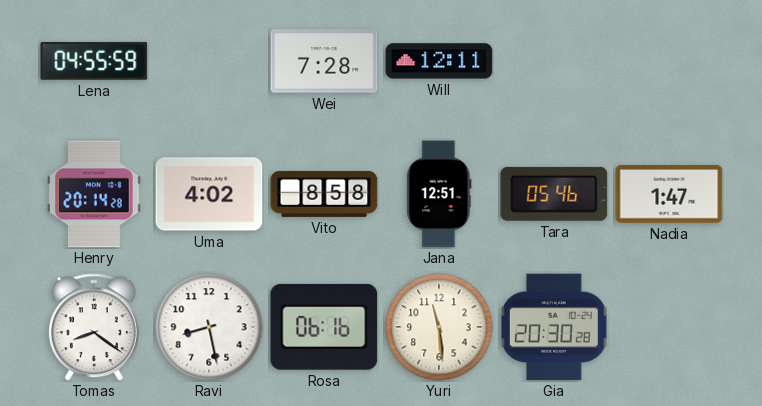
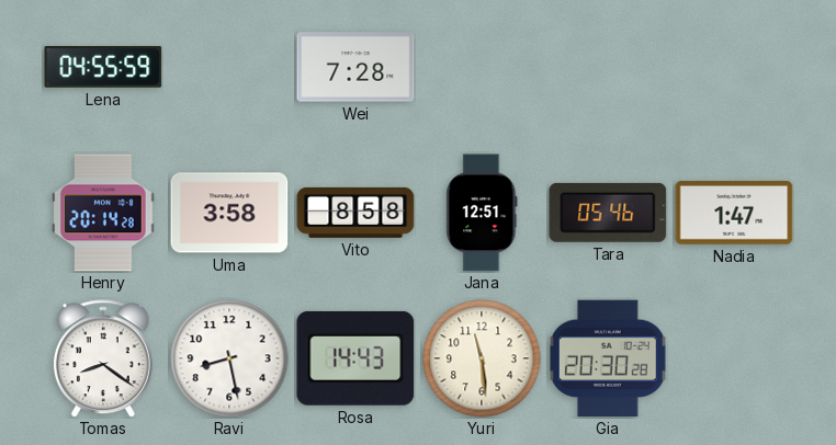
Will: 12:11 -> none (439, 61)
Uma: 4:02 -> 3:58 (229, 213)
Rosa: 06:16 -> 14:43 (355, 358)
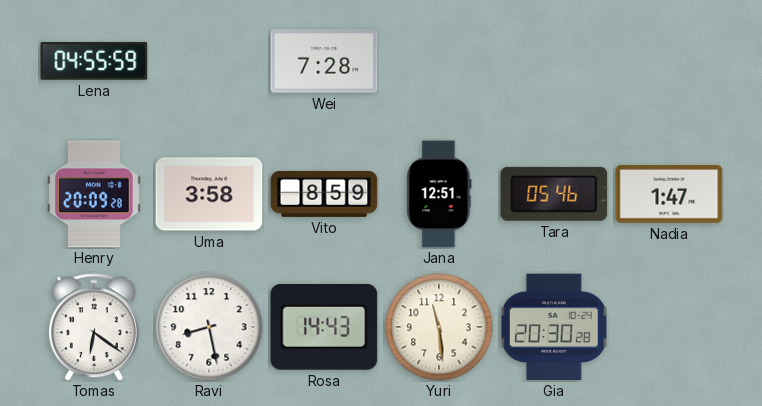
Henry: 20:14 -> 20:09 (94, 194)
Vito: 8:58 -> 8:59 (324, 194)
Tomas: 8:21 -> 6:21 (94, 327)
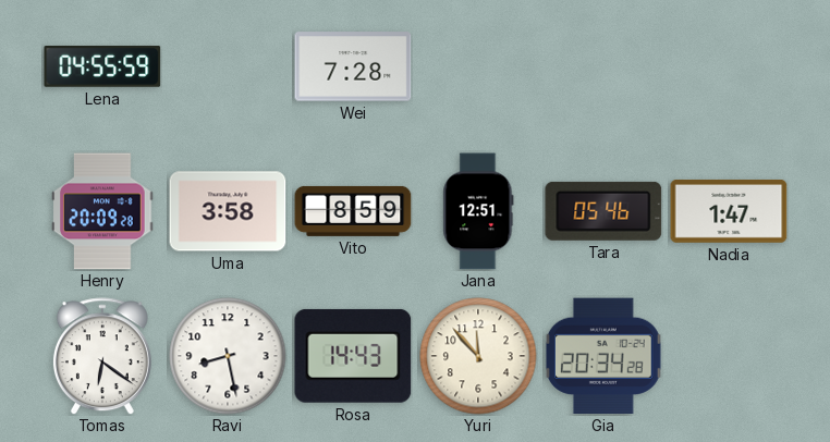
Yuri: 11:29 -> 11:53 (478, 356)
Gia: 20:30 -> 20:34 (603, 356)
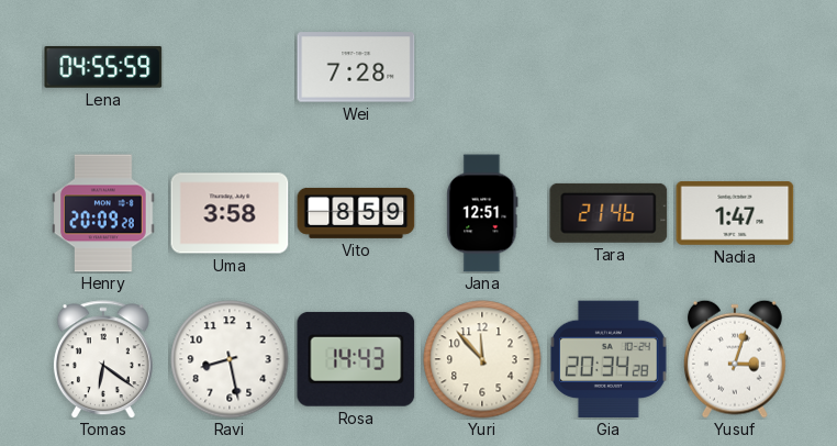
Tara: 05:46 -> 21:46 (609, 213)
Yusuf: none -> 3:03 (735, 359)
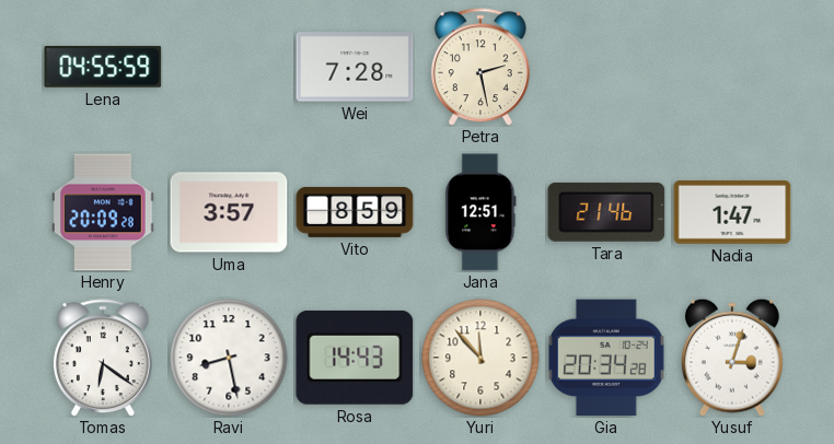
Petra: none -> 2:28 (480, 67)
Uma: 3:58 -> 3:57 (229, 212)
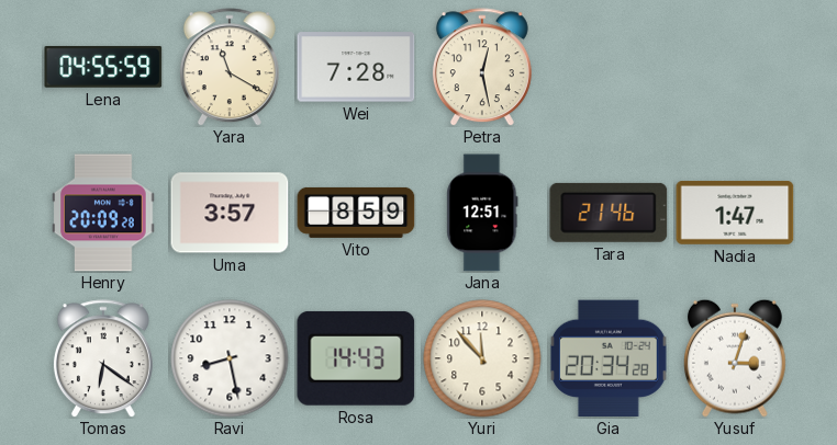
Yara: none -> 11:20 (230, 67)
Petra: 2:28 -> 12:28 (482, 67)
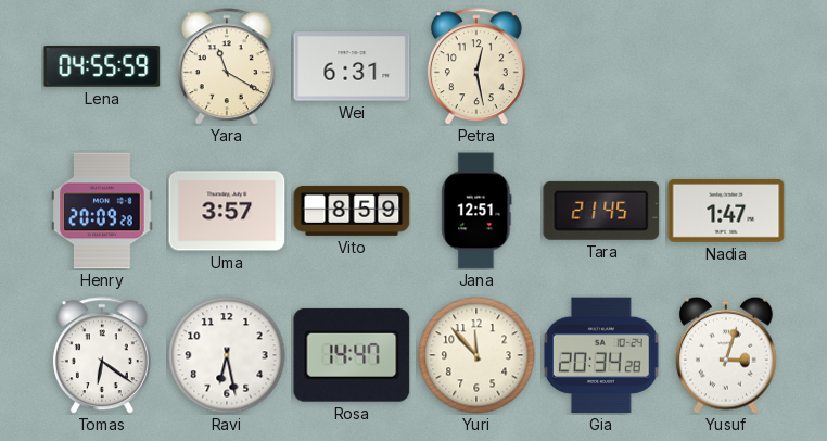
Wei: 7:28 -> 6:31 (352, 66)
Tara: 21:46 -> 21:45 (601, 211)
Ravi: 8:28 -> 6:28 (227, 355)
Rosa: 14:43 -> 14:47 (352, 355)
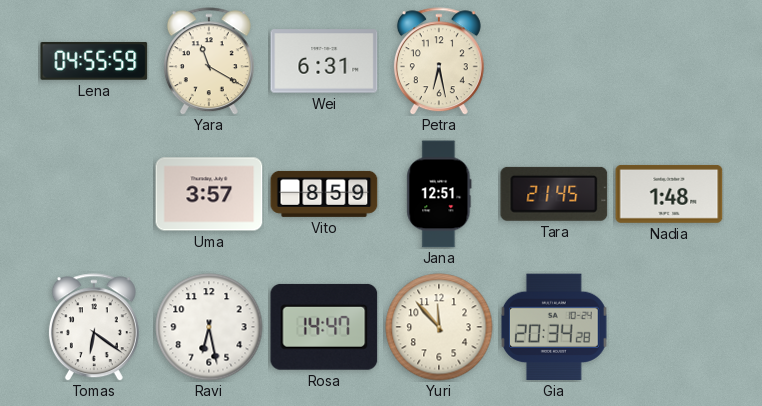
Petra: 12:28 -> 6:28 (439, 61)
Henry: 20:09 -> none (102, 211)
Nadia: 1:47 -> 1:48 (669, 194)
Yusuf: 3:03 -> none (726, 355)
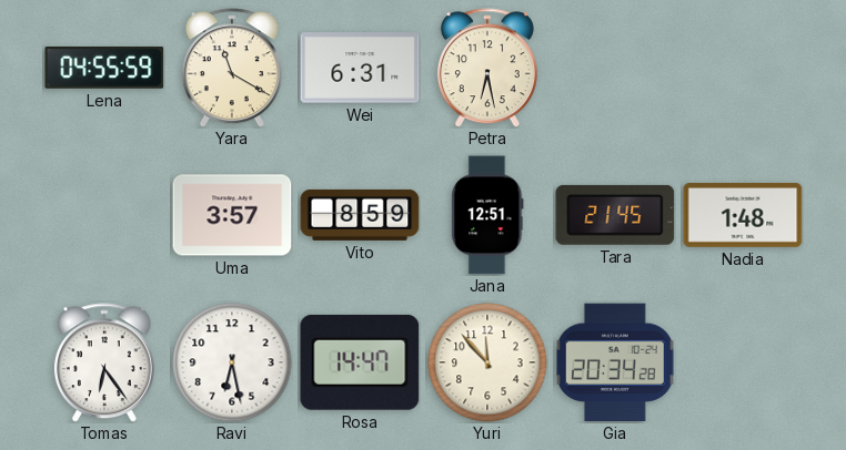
Tomas: 6:21 -> 6:24 (104, 362)
